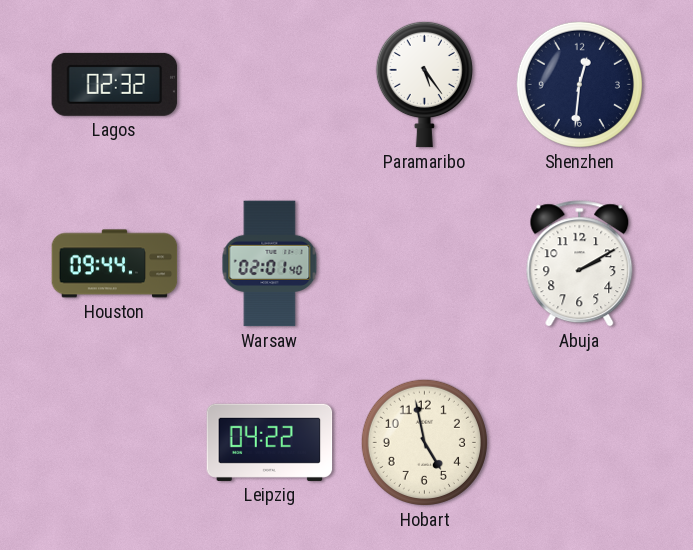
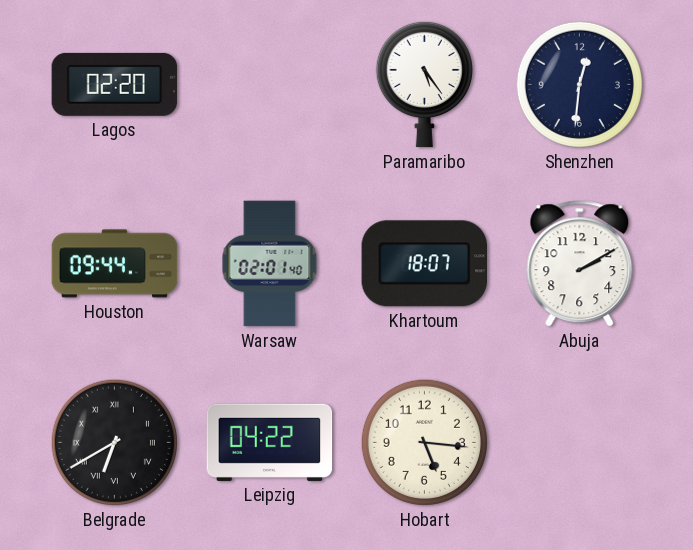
Lagos: 02:32 -> 02:20 (115, 84)
Khartoum: none -> 18:07 (424, 264)
Belgrade: none -> 6:40 (114, 442)
Hobart: 4:58 -> 5:16 (424, 442)
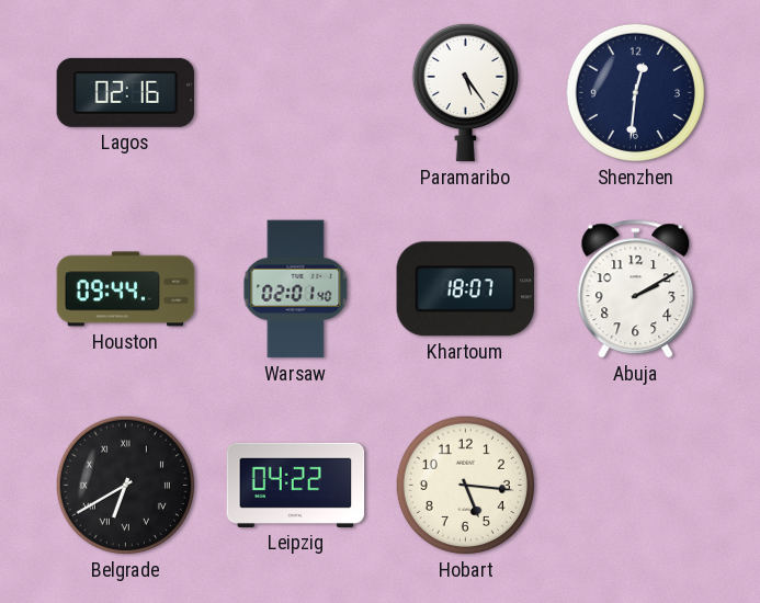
Lagos: 02:20 -> 02:16 (126, 92)
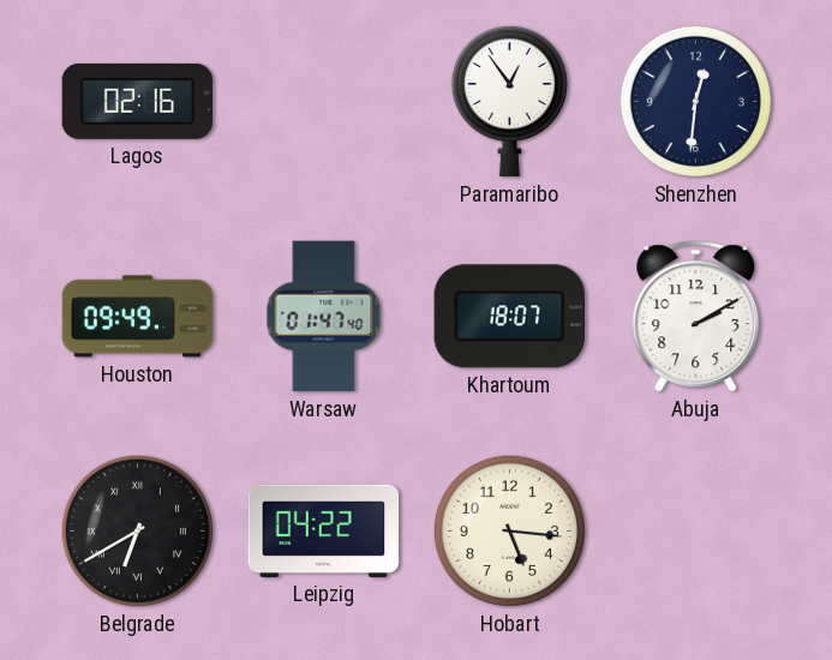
Paramaribo: 5:24 -> 12:54 (509, 101)
Houston: 09:44 -> 09:49 (138, 317)
Warsaw: 02:01 -> 01:47 (324, 317)
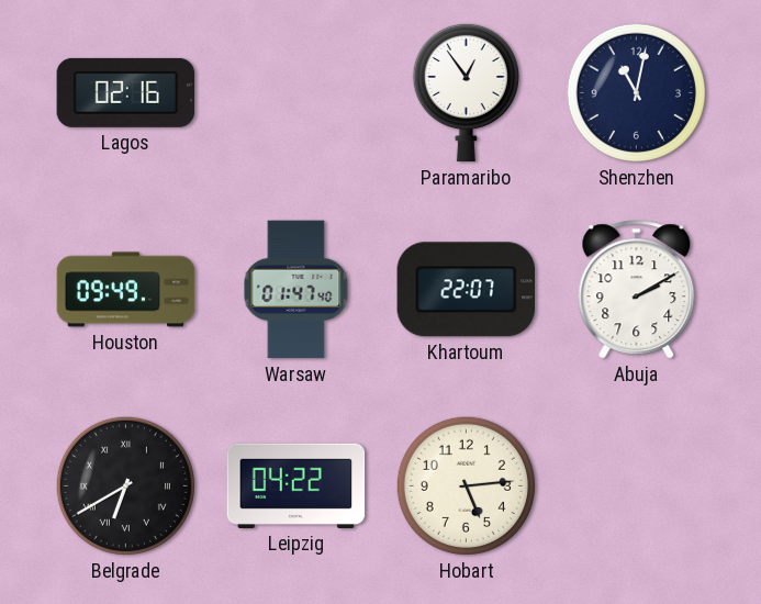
Shenzhen: 12:31 -> 11:02 (636, 92)
Khartoum: 18:07 -> 22:07 (466, 290)
Hobart: 5:16 -> 5:14 (466, 485)
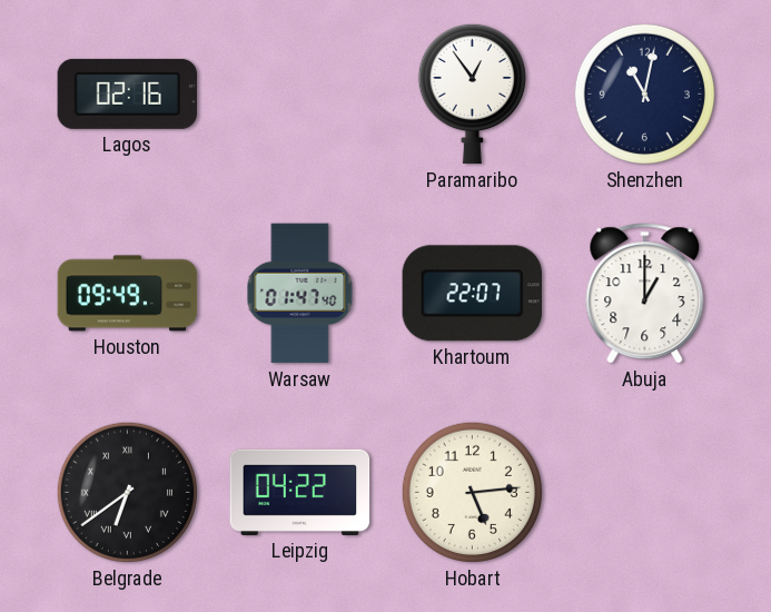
Abuja: 2:10 -> 1:00 (645, 294)
Belgrade: 6:40 -> 6:39 (127, 492)
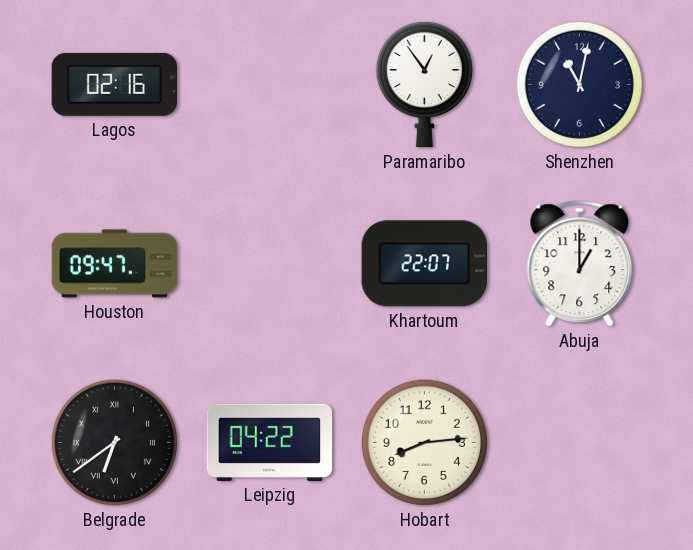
Houston: 09:49 -> 09:47 (115, 264)
Warsaw: 01:47 -> none (300, 294)
Hobart: 5:14 -> 8:14 (424, 442)
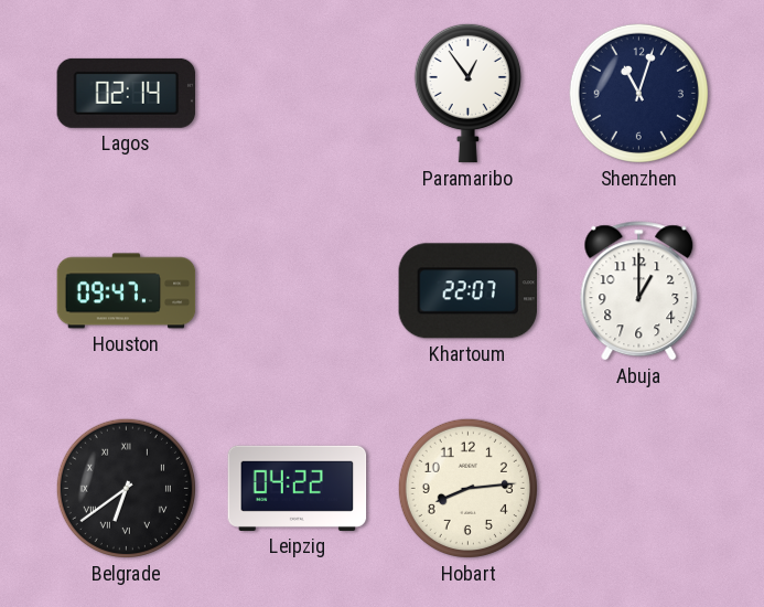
Lagos: 02:16 -> 02:14 (127, 93)
Shenzhen: 11:02 -> 11:03 (638, 93)
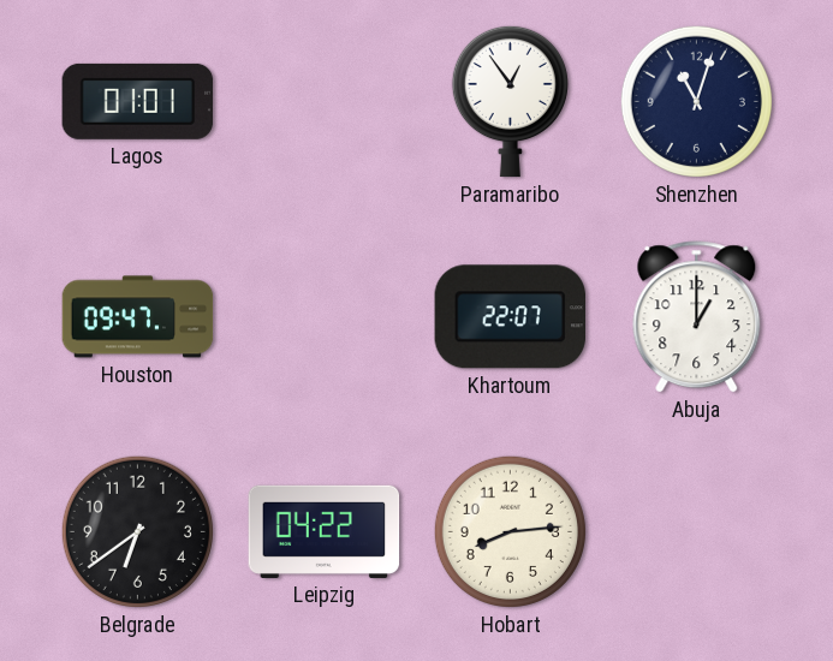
Lagos: 02:14 -> 01:01 (138, 101)
Belgrade numerals: Roman -> Arabic (137, 531)
